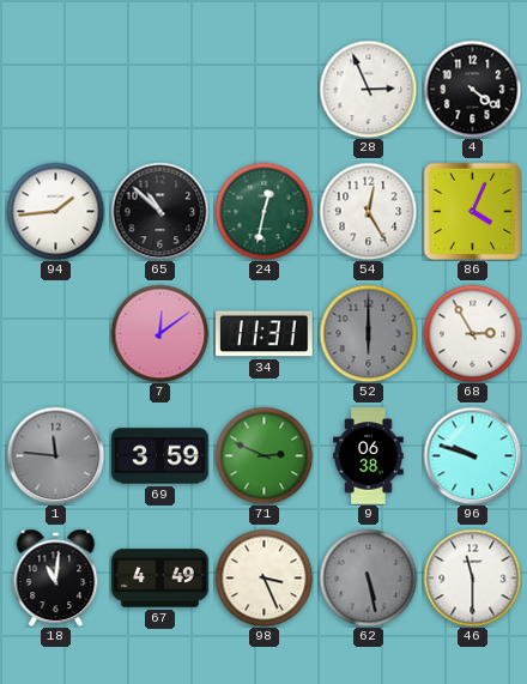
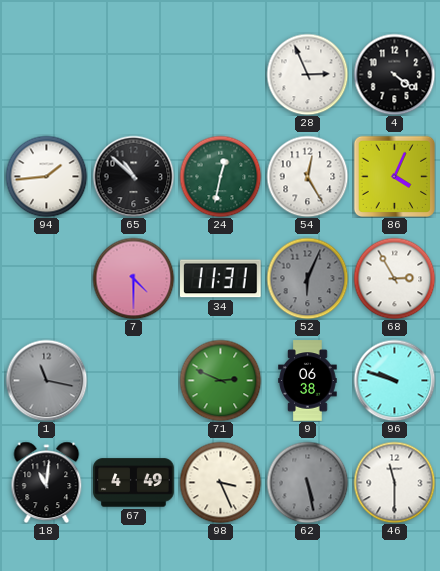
7: 12:09 -> 4:30 (133, 278)
52: 6:00 -> 6:04 (307, 278)
1: 11:46 -> 11:17 (46, 380)
69: 3:59 -> none (160, 456)
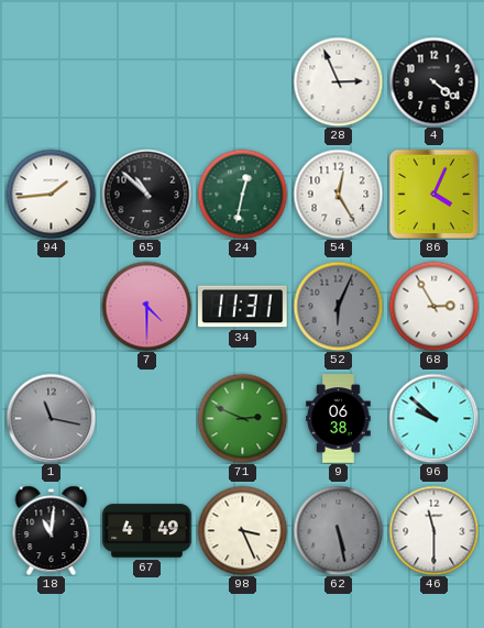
96: 9:48 -> 9:52 (433, 418)
